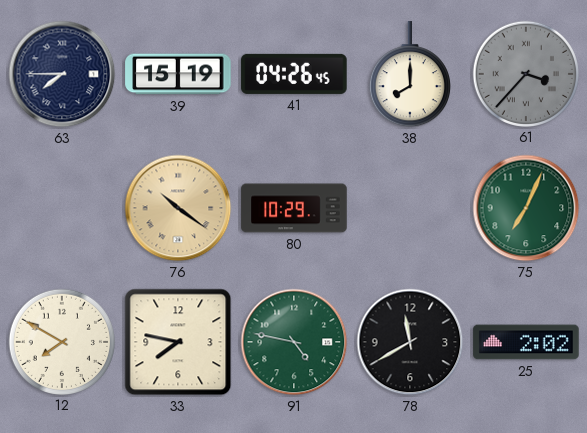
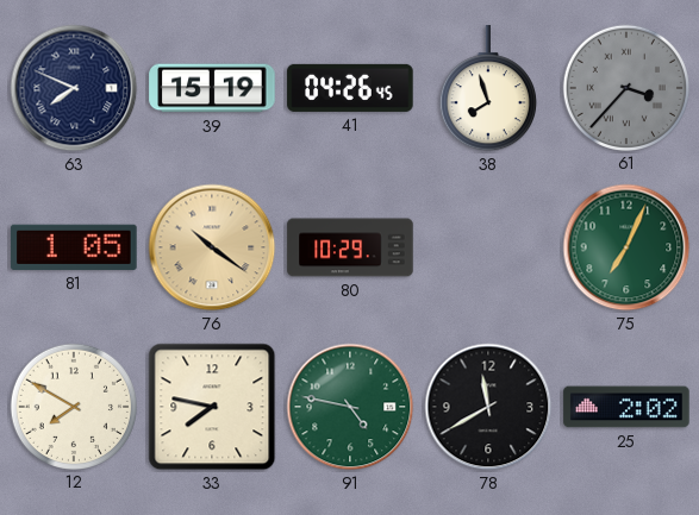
63: 7:45 -> 7:49 (74, 88)
38: 8:00 -> 7:57 (488, 89)
81: none -> 1:05 (74, 247)
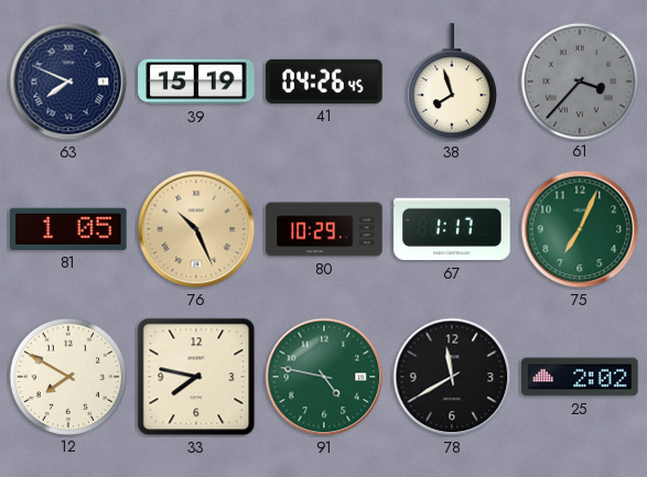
76: 10:21 -> 10:26 (196, 229)
67: none -> 1:17 (452, 229)
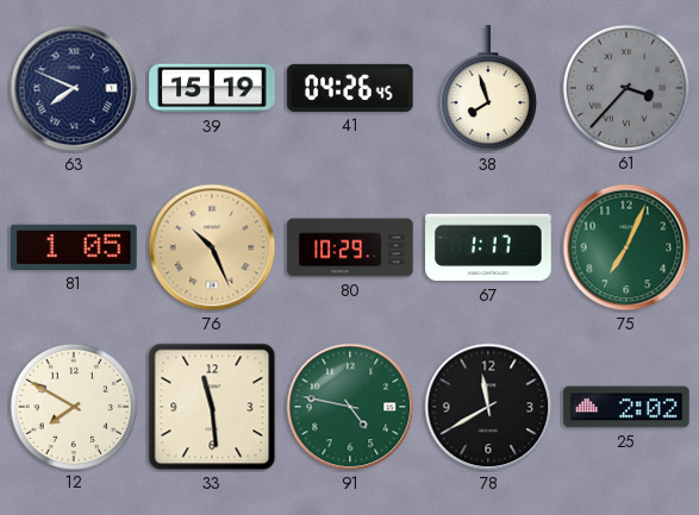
33: 7:47 -> 11:29 (212, 407)
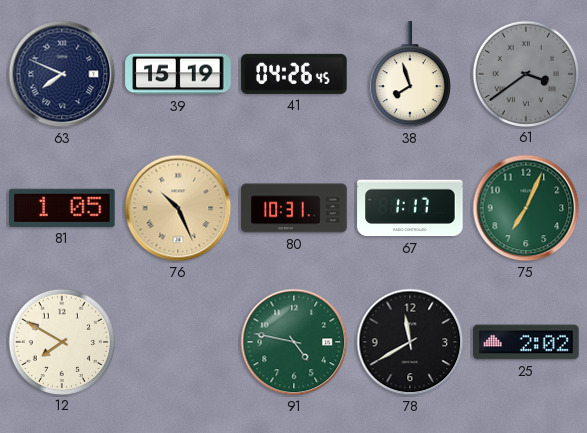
61: 3:37 -> 3:39 (525, 73)
80: 10:29 -> 10:31 (294, 208)
33: 11:29 -> none (212, 407)
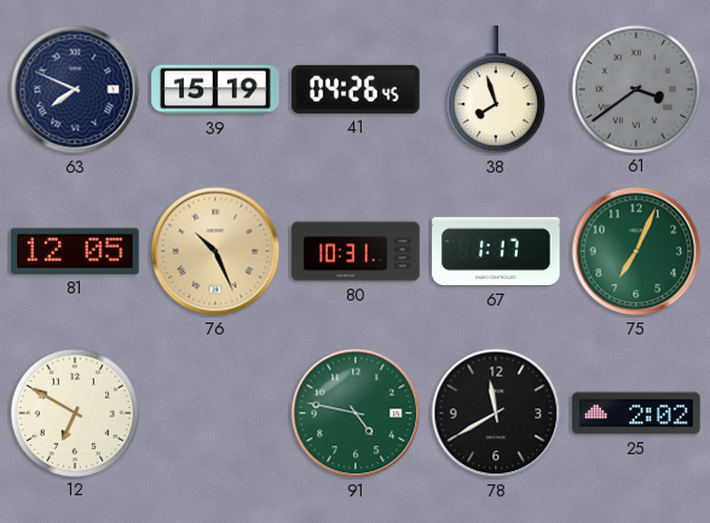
81: 1:05 -> 12:05 (75, 251)
12: 7:50 -> 6:50 (74, 412)
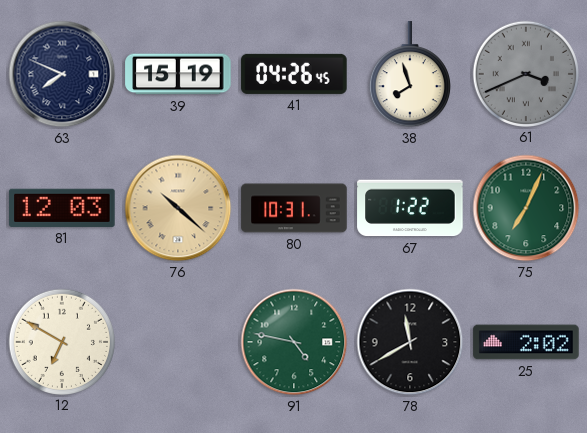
61: 3:39 -> 3:41 (525, 73)
81: 12:05 -> 12:03 (62, 208)
76: 10:26 -> 10:22 (178, 208)
67: 1:17 -> 1:22 (410, 208)
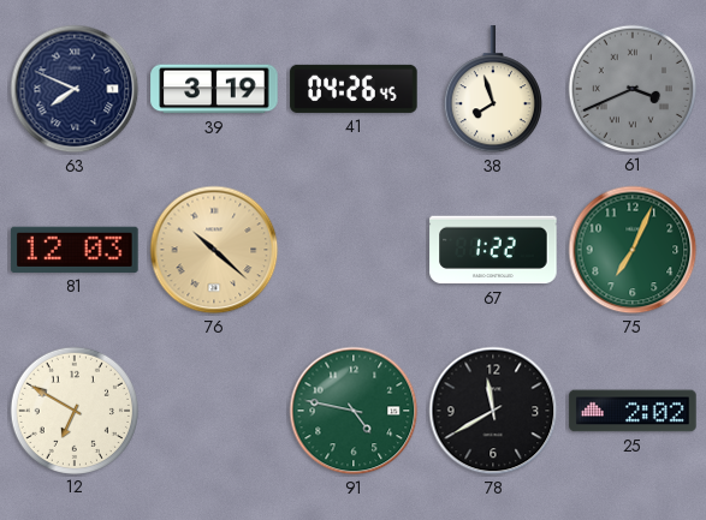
39: 15:19 -> 3:19 (214, 89)
80: 10:31 -> none (294, 208)
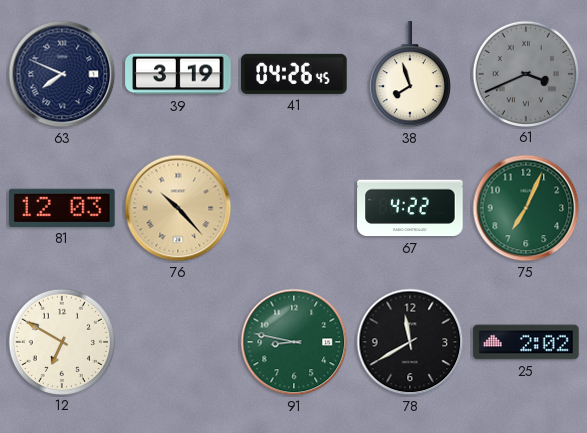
76: 10:22 -> 10:23 (178, 208)
67: 1:22 -> 4:22 (410, 208)
91: 4:47 -> 8:47 (294, 342)
